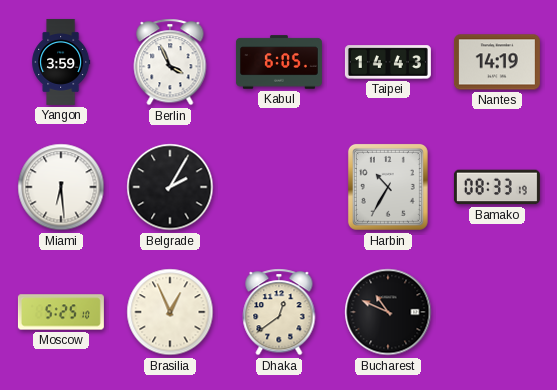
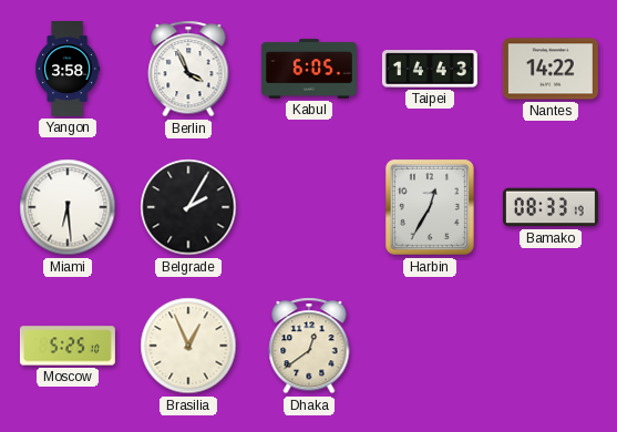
Yangon: 3:59 -> 3:58 (68, 69)
Nantes: 14:19 -> 14:22 (551, 69)
Harbin: 10:35 -> 12:35 (430, 207)
Bucharest: 10:49 -> none (388, 312)
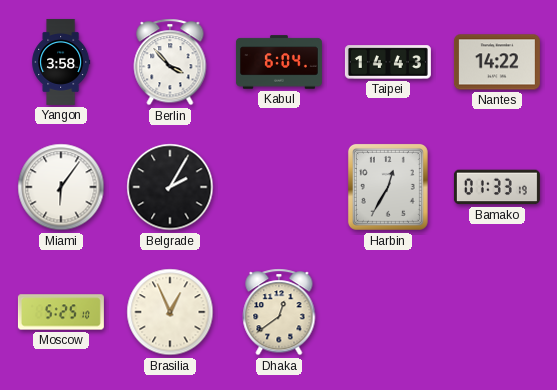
Berlin: 3:56 -> 3:53 (170, 62)
Kabul: 6:05 -> 6:04 (279, 62)
Miami: 6:29 -> 6:06 (61, 187)
Bamako: 08:33 -> 01:33 (497, 187)
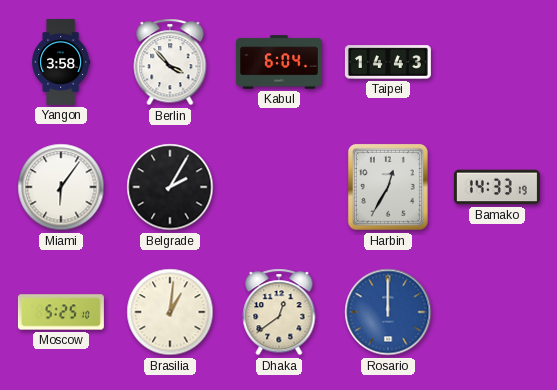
Nantes: 14:22 -> none (497, 62)
Bamako: 01:33 -> 14:33 (497, 187)
Brasilia: 12:56 -> 1:01 (170, 312)
Rosario: none -> 12:00 (388, 312)
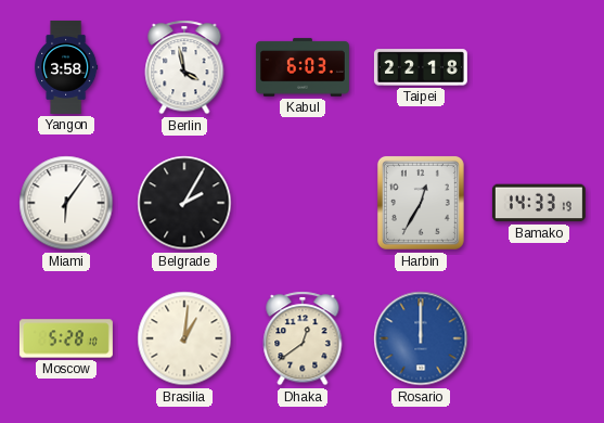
Berlin: 3:53 -> 3:58 (184, 67)
Kabul: 6:04 -> 6:03 (303, 67)
Taipei: 14:43 -> 22:18 (421, 67)
Moscow: 5:25 -> 5:28 (66, 338)
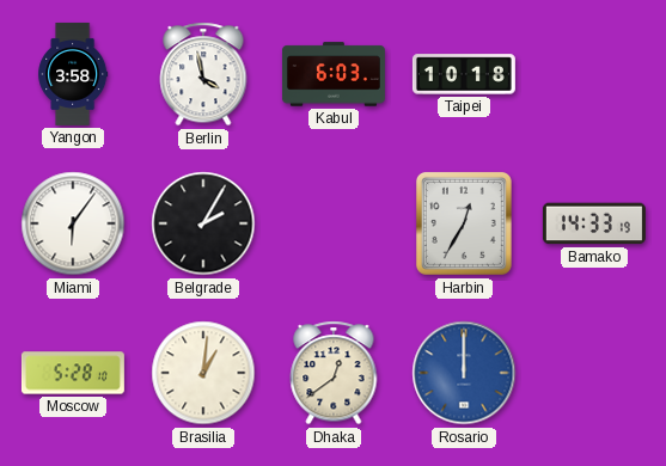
Taipei: 22:18 -> 10:18 (464, 74)
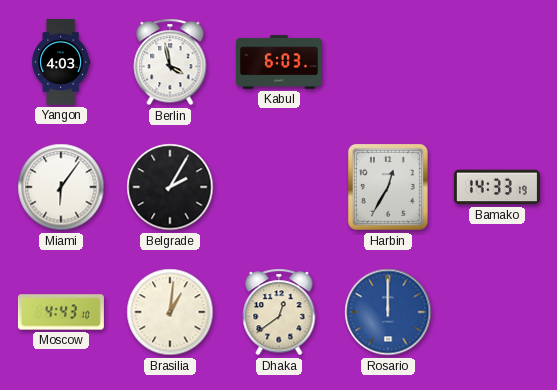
Yangon: 3:58 -> 4:03 (61, 62)
Taipei: 10:18 -> none (464, 74)
Moscow: 5:28 -> 4:43 (61, 312)
